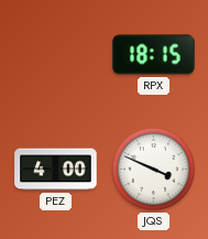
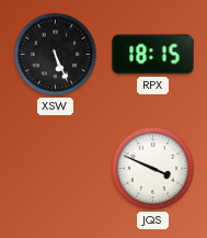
XSW: none -> 5:26 (56, 55)
PEZ: 4:00 -> none (56, 170)
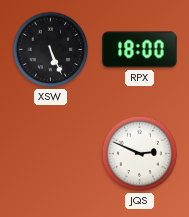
RPX: 18:15 -> 18:00 (140, 50)
JQS: 3:49 -> 2:49 (140, 154)
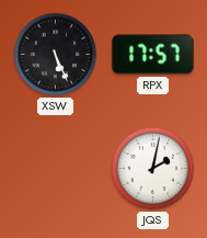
RPX: 18:00 -> 17:57 (153, 55)
JQS: 2:49 -> 2:02 (153, 169)
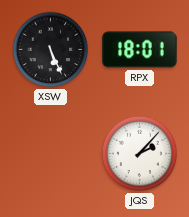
RPX: 17:57 -> 18:01 (140, 50)
JQS: 2:02 -> 2:07 (140, 154)
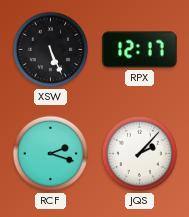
RPX: 18:01 -> 12:17 (140, 50)
RCF: none -> 2:18 (51, 154)
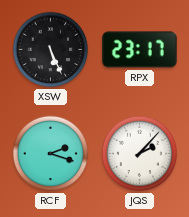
RPX: 12:17 -> 23:17 (140, 50)
